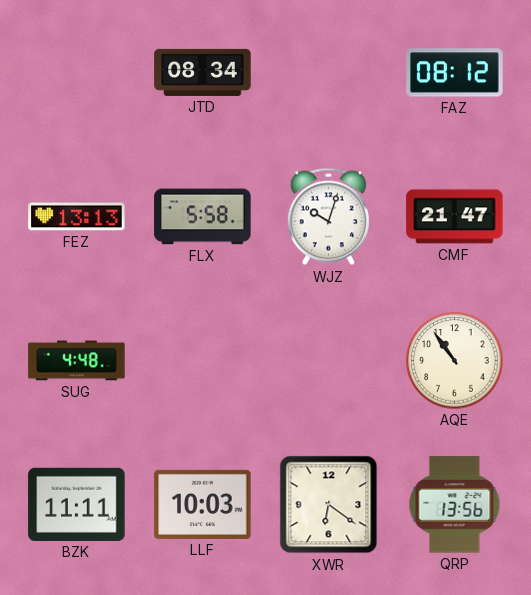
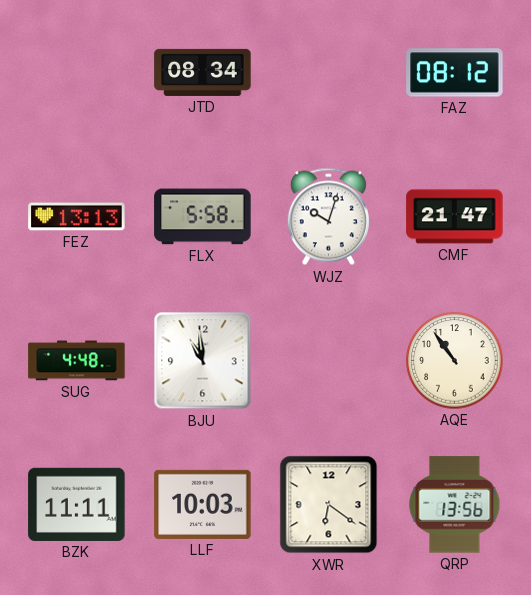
BJU: none -> 10:59 (203, 361)
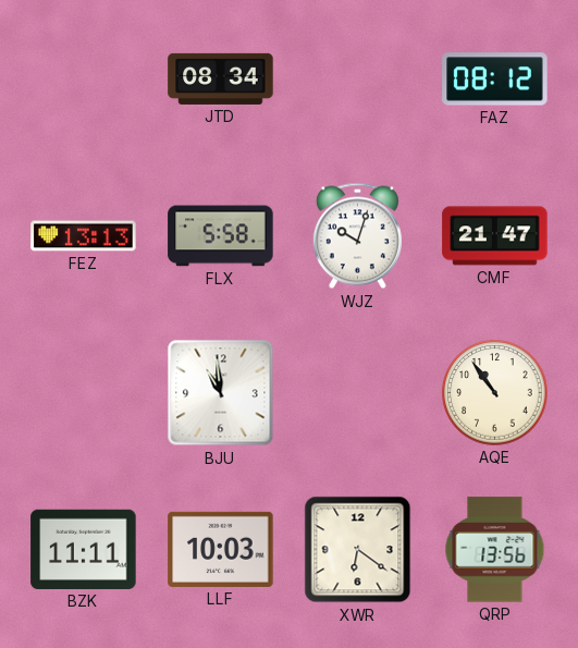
SUG: 4:48 -> none (77, 361)
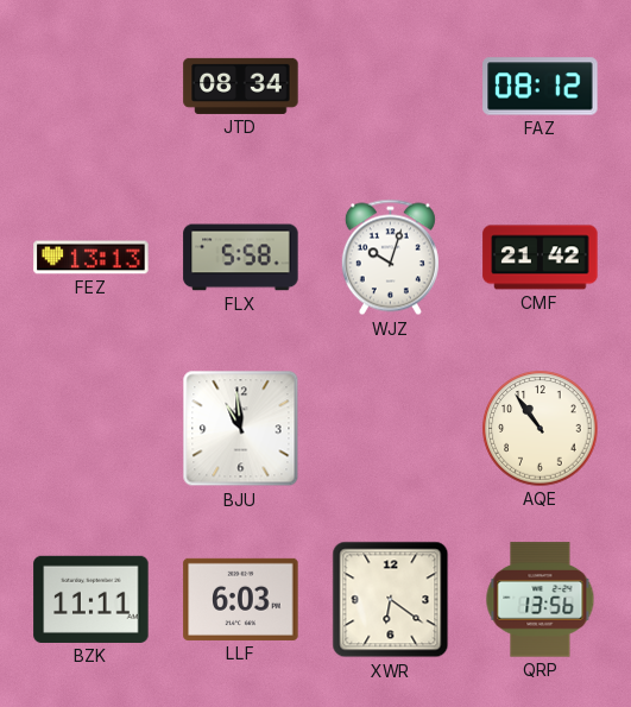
CMF: 21:47 -> 21:42 (541, 258)
LLF: 10:03 -> 6:03 (241, 599)
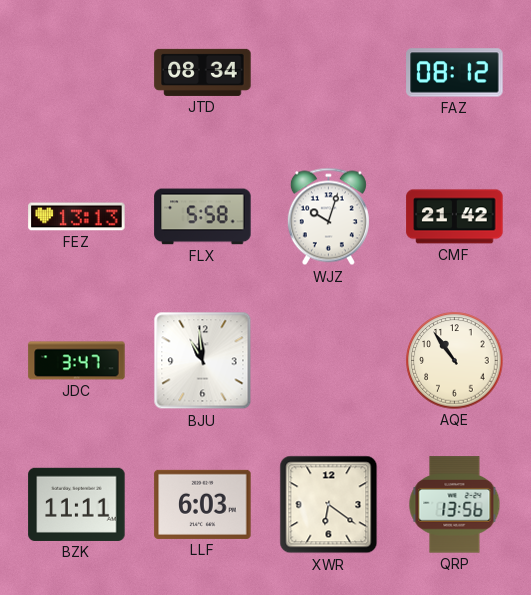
JDC: none -> 3:47 (77, 361)
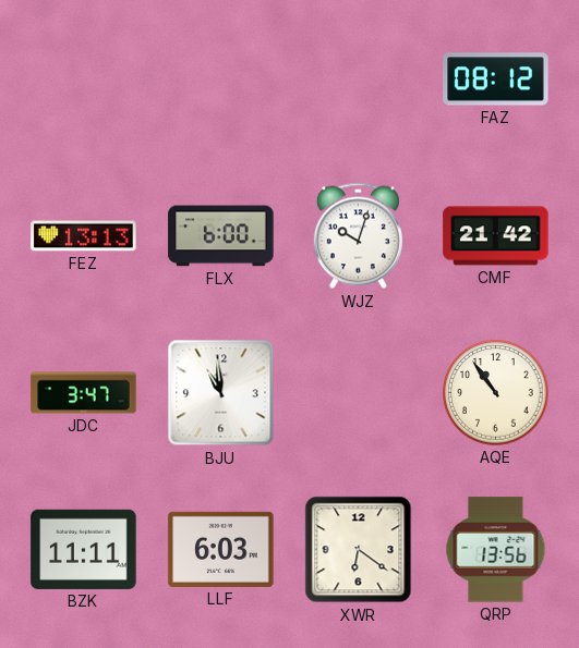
JTD: 08:34 -> none (203, 72)
FLX: 5:58 -> 6:00 (221, 236)
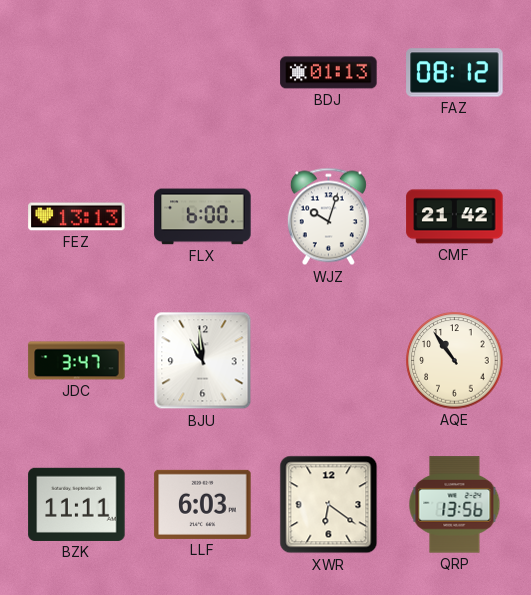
BDJ: none -> 01:13 (329, 73)
